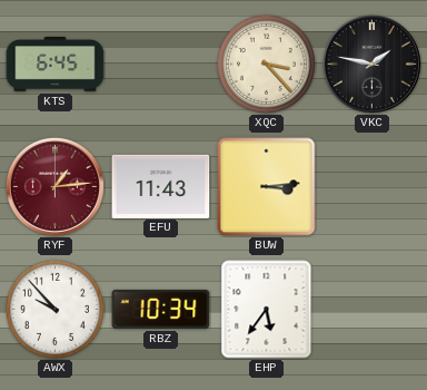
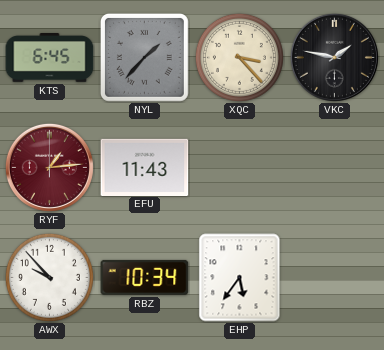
NYL: none -> 1:37 (144, 57)
BUW: 3:14 -> none (267, 187)
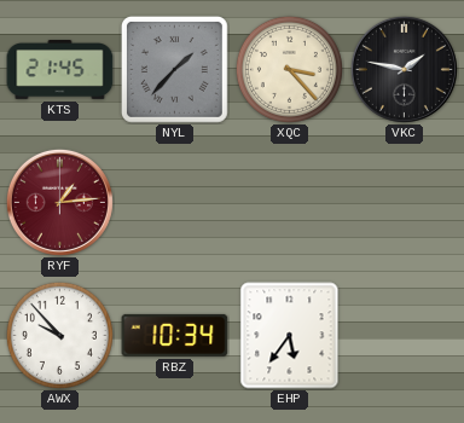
KTS: 6:45 -> 21:45 (60, 70)
EFU: 11:43 -> none (145, 167)
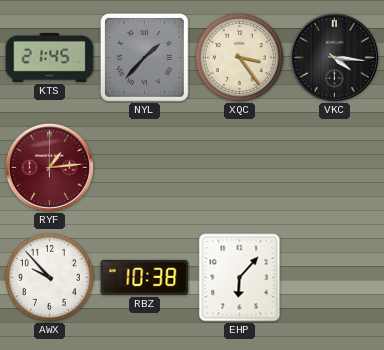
XQC: 3:23 -> 3:24 (239, 57)
VKC: 1:47 -> 4:16 (334, 57)
RBZ: 10:34 -> 10:38 (145, 277)
EHP: 5:36 -> 6:07 (240, 278)
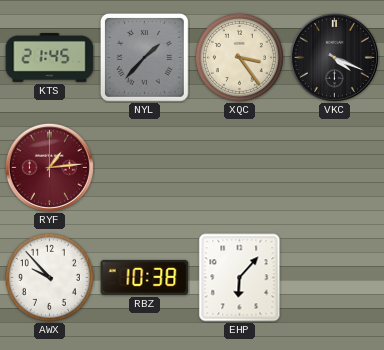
VKC: 4:16 -> 4:19 (334, 57)
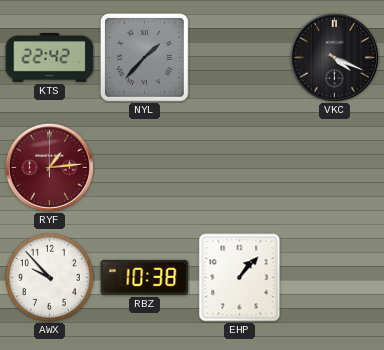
KTS: 21:45 -> 22:42 (50, 58)
XQC: 3:24 -> none (239, 57)
EHP: 6:07 -> 1:07 (240, 278)
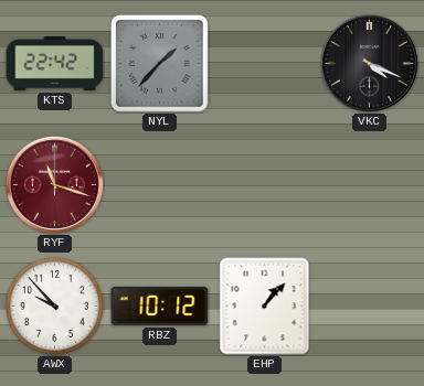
RYF: 1:14 -> 11:18 (54, 184)
RBZ: 10:38 -> 10:12 (160, 305)
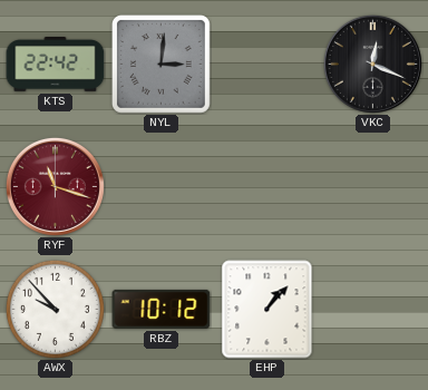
NYL: 1:37 -> 3:01 (160, 64)
VKC: 4:19 -> 12:19 (372, 64)
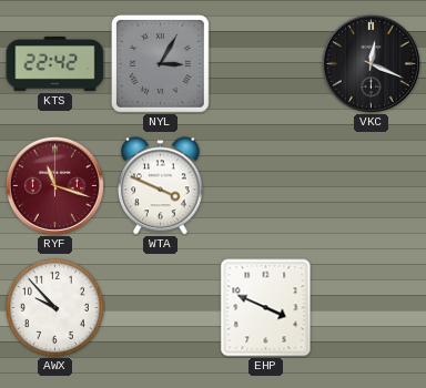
NYL: 3:01 -> 3:05 (160, 63)
WTA: none -> 3:49 (161, 186)
RBZ: 10:12 -> none (162, 309)
EHP: 1:07 -> 3:49 (266, 308)
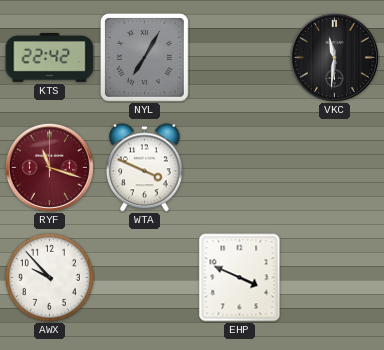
NYL: 3:05 -> 7:05 (144, 57)
VKC: 12:19 -> 11:31 (334, 57)
